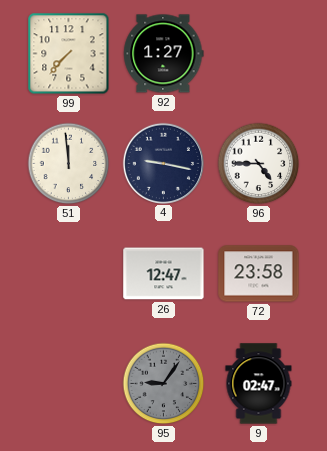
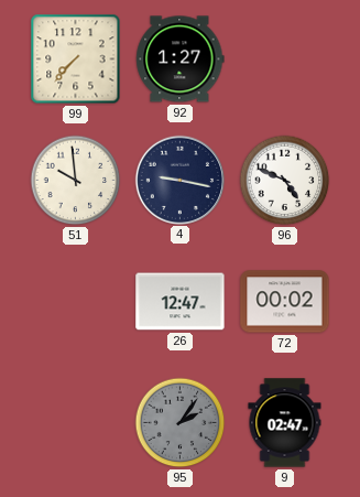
51: 11:59 -> 9:59 (76, 181)
96: 4:45 -> 4:49 (285, 181)
72: 23:58 -> 00:02 (285, 302)
95: 9:06 -> 2:06 (181, 423)
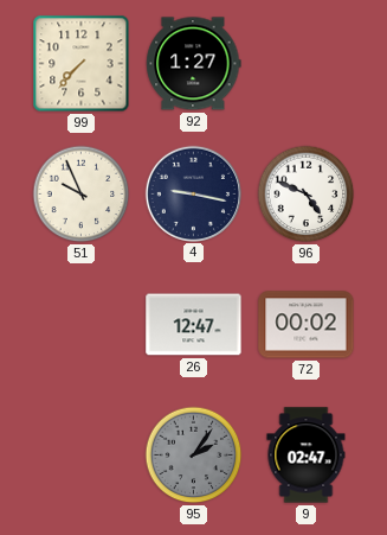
51: 9:59 -> 9:56 (82, 195)
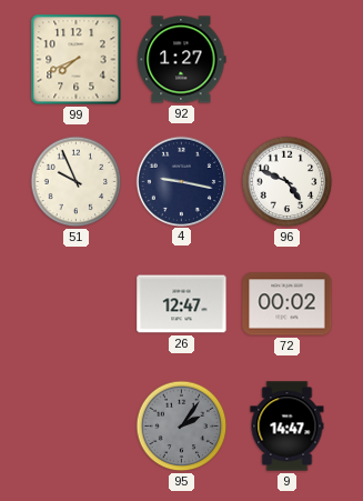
99: 7:37 -> 7:41 (77, 60)
9: 02:47 -> 14:47 (288, 427)
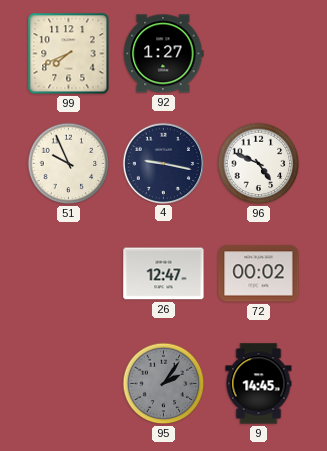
9: 14:47 -> 14:45 (259, 384)
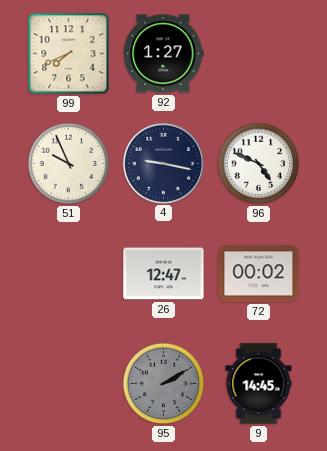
95: 2:06 -> 2:10 (164, 384)
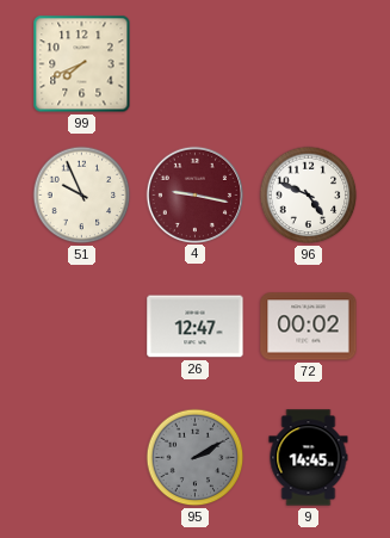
92: 1:27 -> none (164, 54)
4 dial: navy -> burgundy (194, 194)
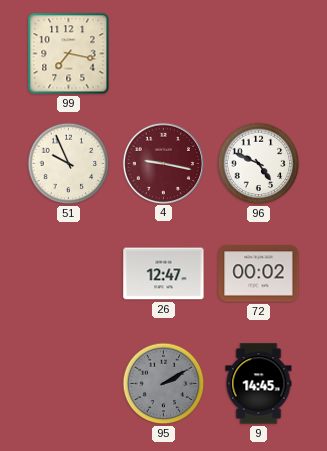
99: 7:41 -> 7:17 (69, 54)
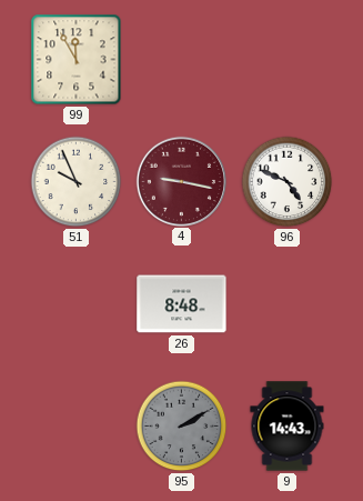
99: 7:17 -> 11:55 (77, 60)
26: 12:47 -> 8:48 (182, 304)
72: 00:02 -> none (259, 274)
9: 14:45 -> 14:43 (288, 427)
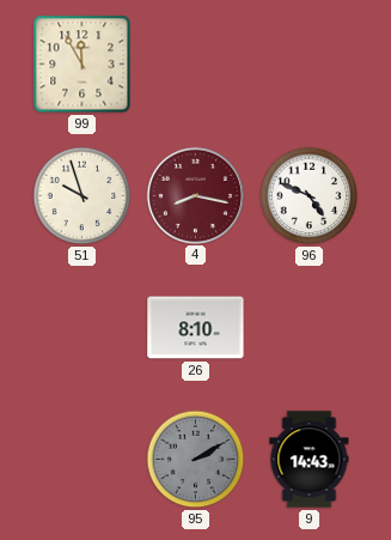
51: 9:56 -> 9:57 (83, 196)
4: 9:17 -> 8:17 (195, 195)
26: 8:48 -> 8:10 (196, 328)
